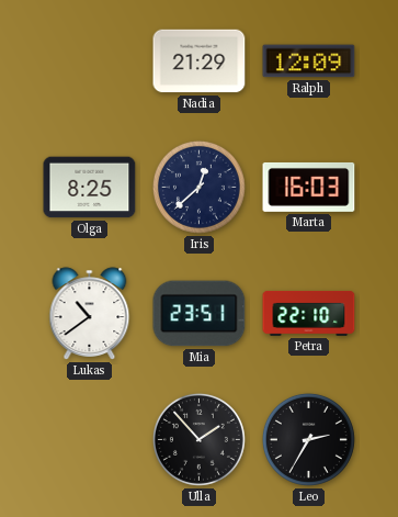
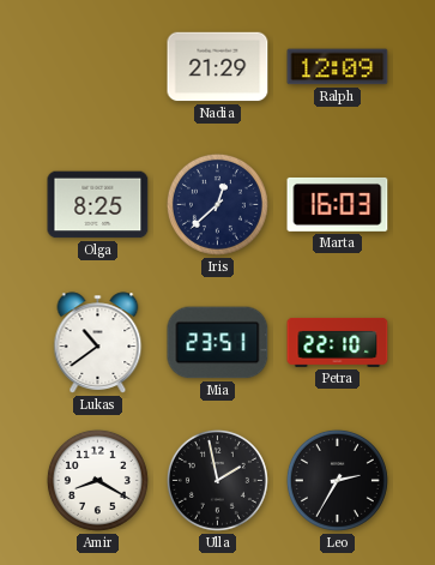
Amir: none -> 8:20 (97, 480)
Ulla: 1:53 -> 1:58 (217, 480)
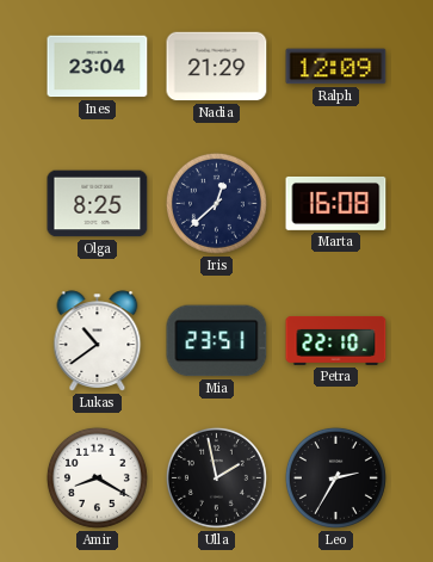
Ines: none -> 23:04 (98, 67)
Marta: 16:03 -> 16:08 (336, 203)
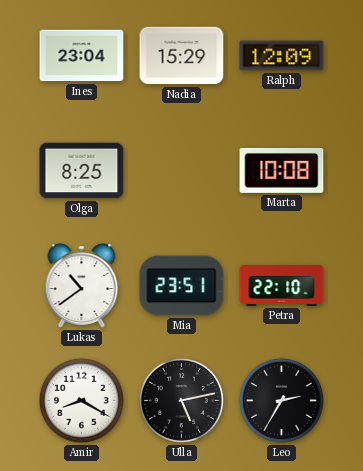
Nadia: 21:29 -> 15:29 (182, 56)
Iris: 12:38 -> none (216, 203)
Marta: 16:08 -> 10:08 (282, 170)
Ulla: 1:58 -> 5:13 (181, 400)
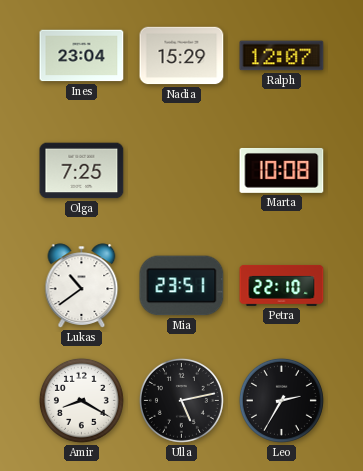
Ralph: 12:09 -> 12:07 (282, 56)
Olga: 8:25 -> 7:25 (82, 171)
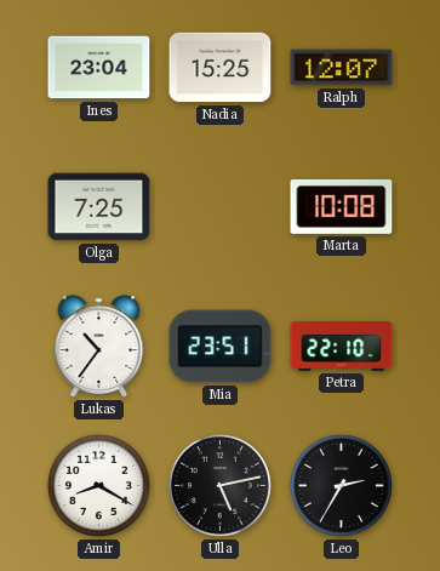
Nadia: 15:29 -> 15:25 (221, 68)
Lukas: 10:39 -> 10:36 (99, 347)
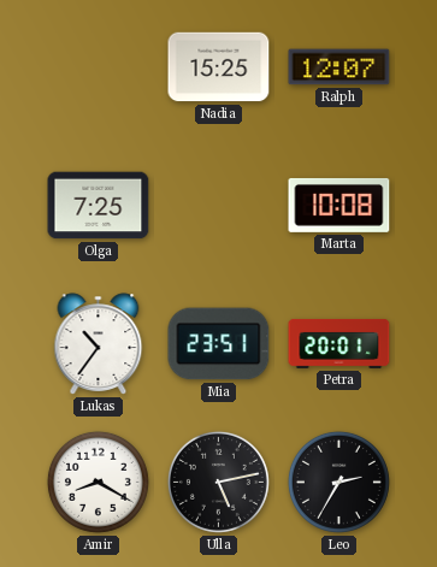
Ines: 23:04 -> none (99, 68)
Petra: 22:10 -> 20:01 (339, 343)
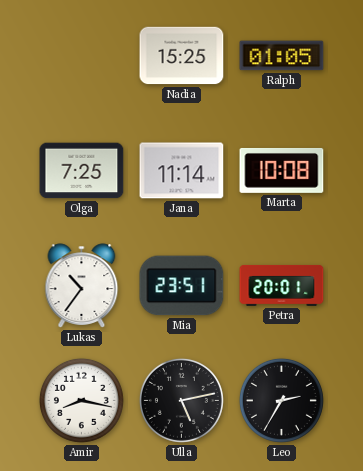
Ralph: 12:07 -> 01:05 (282, 56)
Jana: none -> 11:14 (182, 171)
Amir: 8:20 -> 8:17 (81, 400)
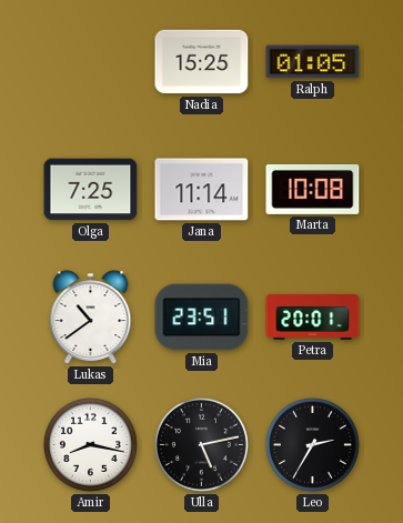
Lukas: 10:36 -> 10:39 (91, 318)
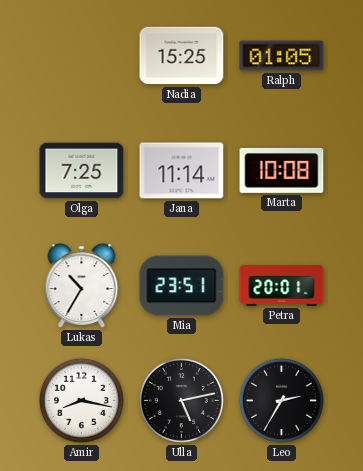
Lukas: 10:39 -> 10:35 (82, 286)
